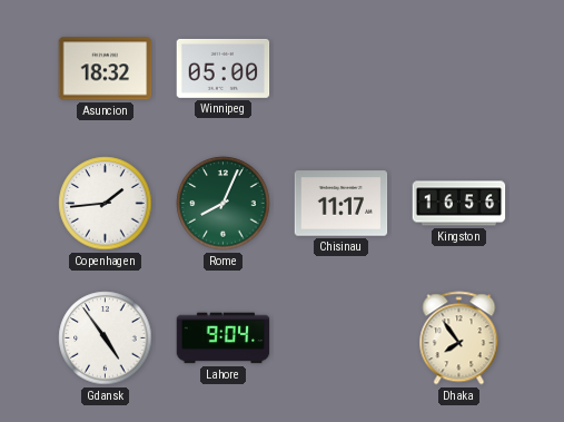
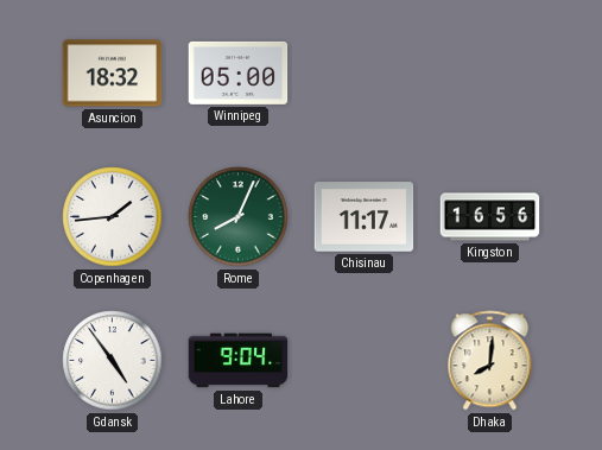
Dhaka: 7:54 -> 8:01 (490, 361)
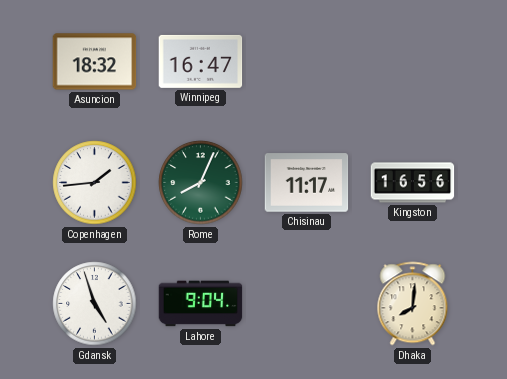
Winnipeg: 05:00 -> 16:47 (201, 61)
Gdansk: 4:54 -> 4:57 (95, 304)
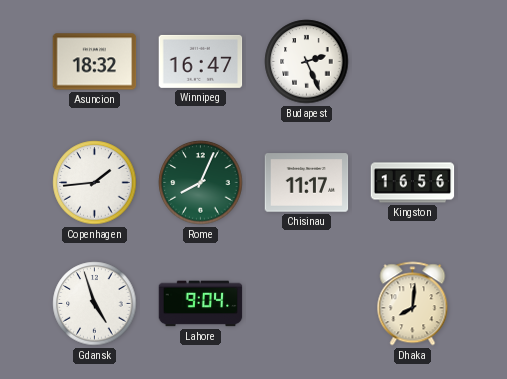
Budapest: none -> 2:26 (307, 62)
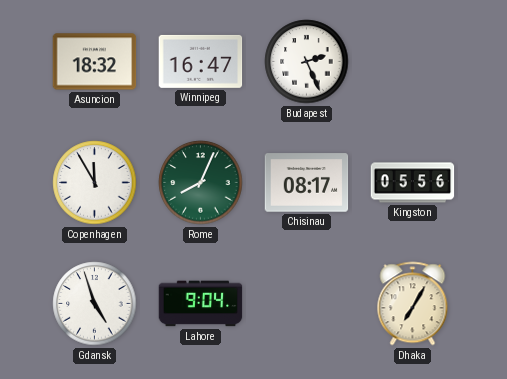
Copenhagen: 1:44 -> 11:55 (95, 183)
Chisinau: 11:17 -> 08:17 (307, 183)
Kingston: 16:56 -> 05:56 (413, 183)
Dhaka: 8:01 -> 7:05 (413, 304)
